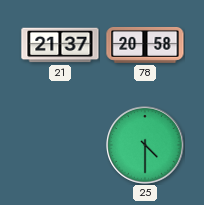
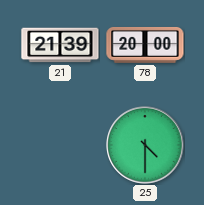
21: 21:37 -> 21:39 (60, 45)
78: 20:58 -> 20:00 (145, 45)
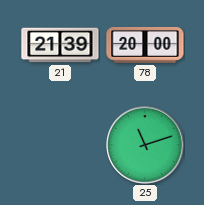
25: 4:30 -> 11:12 (145, 145)
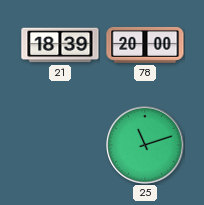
21: 21:39 -> 18:39 (60, 45)
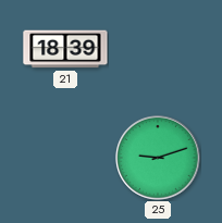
78: 20:00 -> none (145, 45)
25: 11:12 -> 9:12 (158, 158)
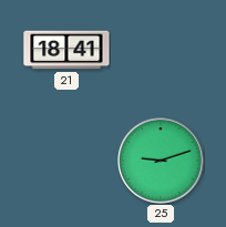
21: 18:39 -> 18:41 (66, 50)
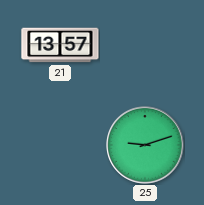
21: 18:41 -> 13:57 (60, 45)
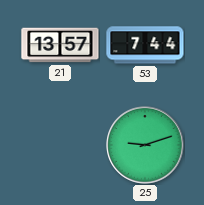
53: none -> 7:44 (145, 45)
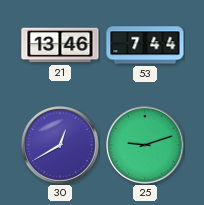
21: 13:57 -> 13:46 (60, 45)
30: none -> 12:40 (60, 145)
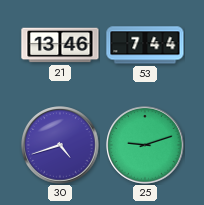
30: 12:40 -> 4:42 (60, 145)
